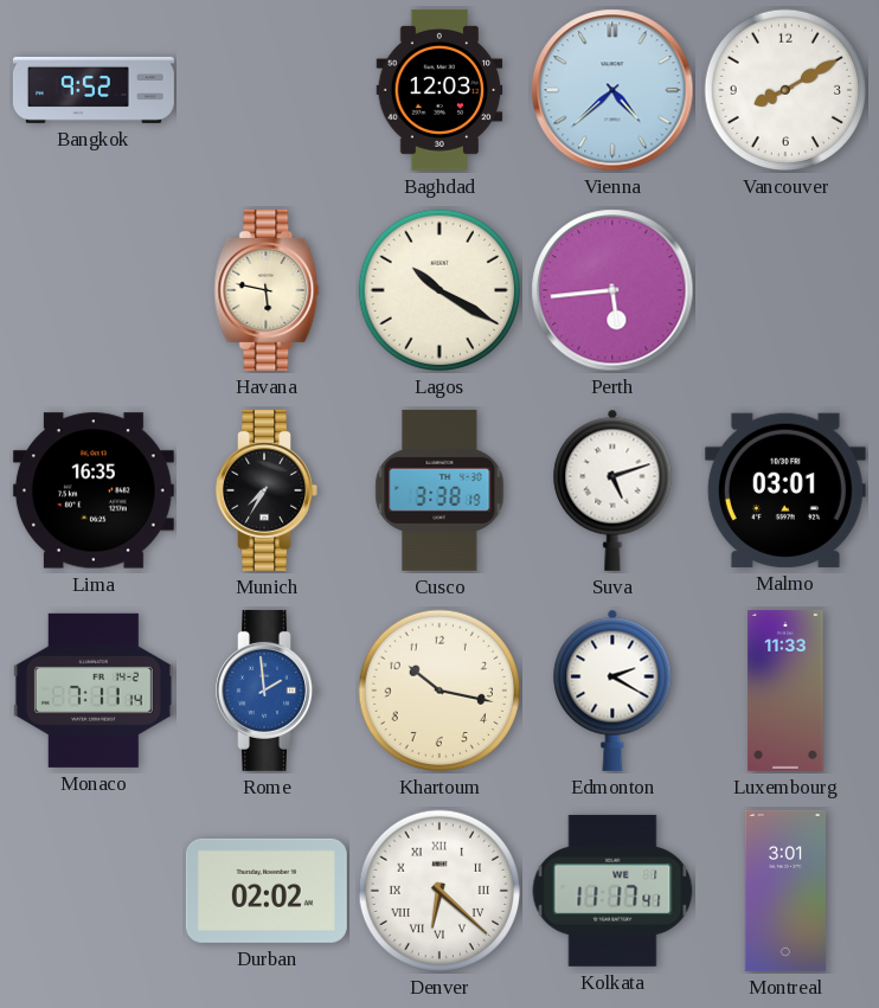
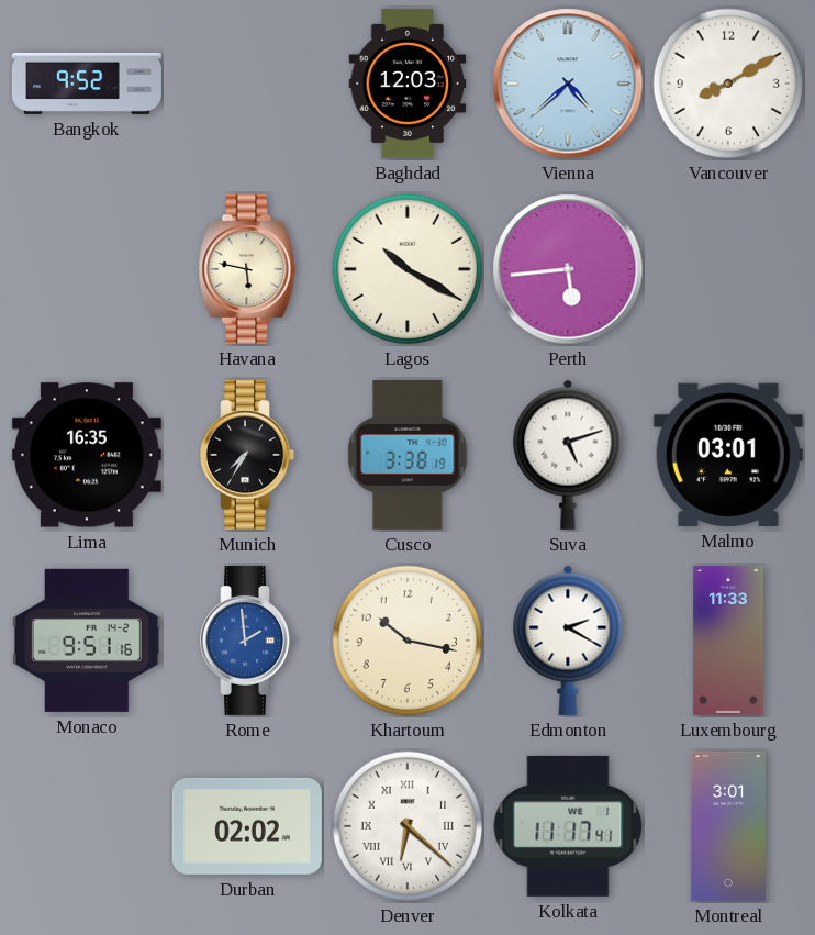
Monaco: 7:11 -> 9:51 (87, 641)
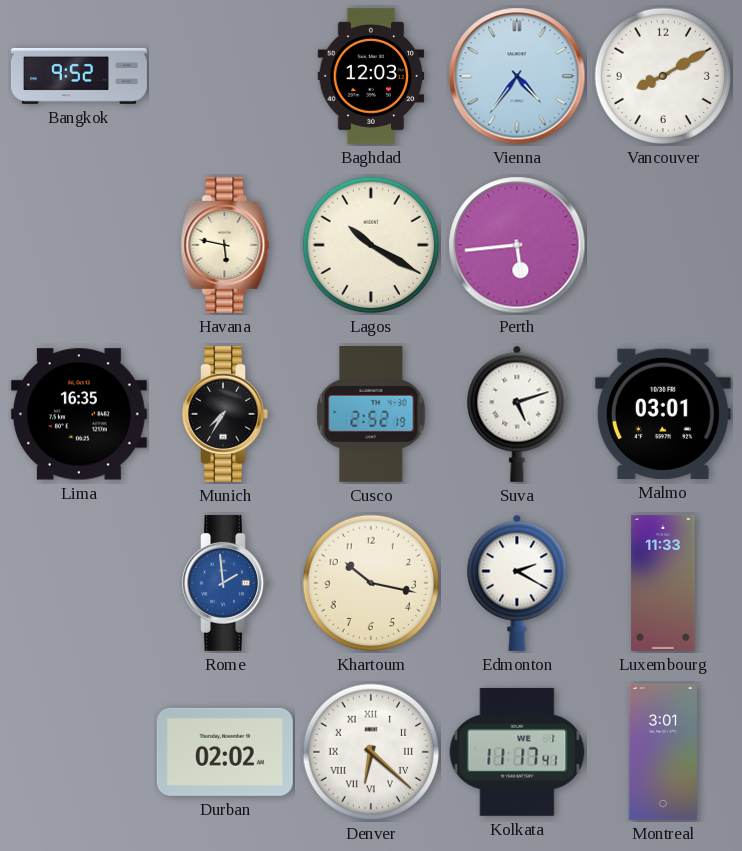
Vienna: 4:38 -> 4:36 (517, 76)
Cusco: 3:38 -> 2:52 (371, 414)
Monaco: 9:51 -> none (87, 641)
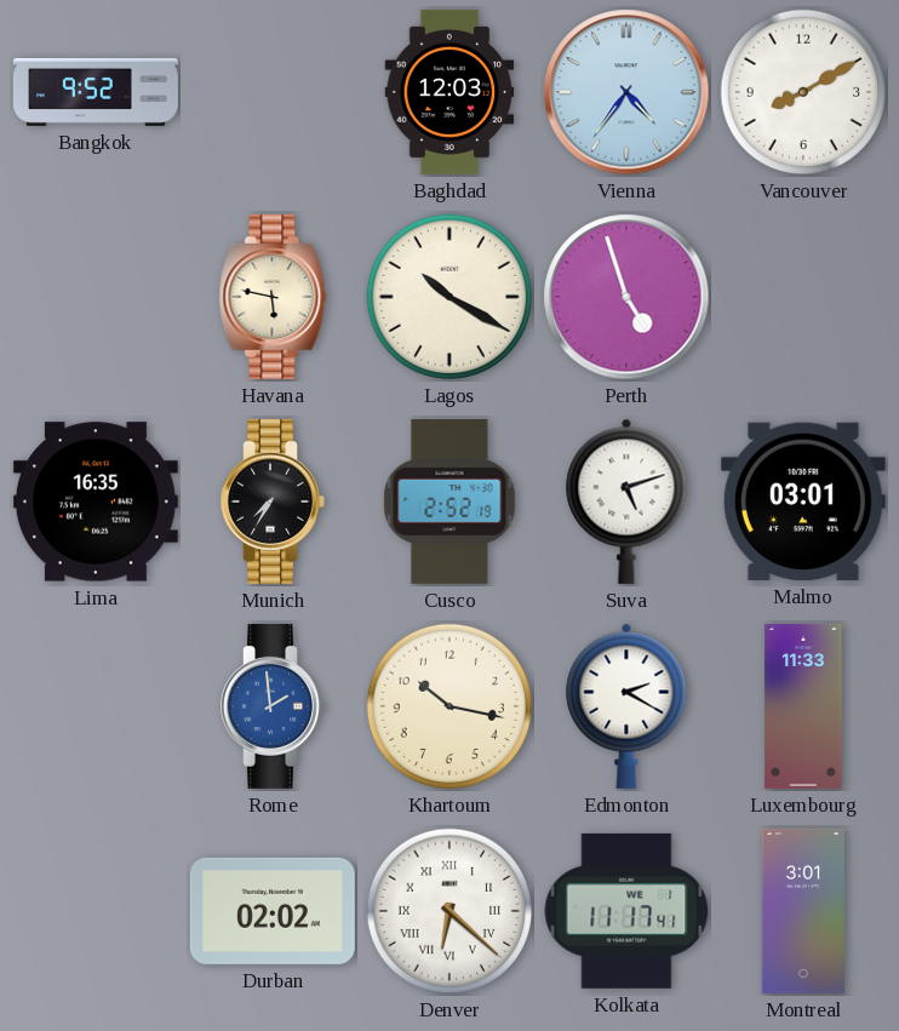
Perth: 5:44 -> 4:57 (626, 297)
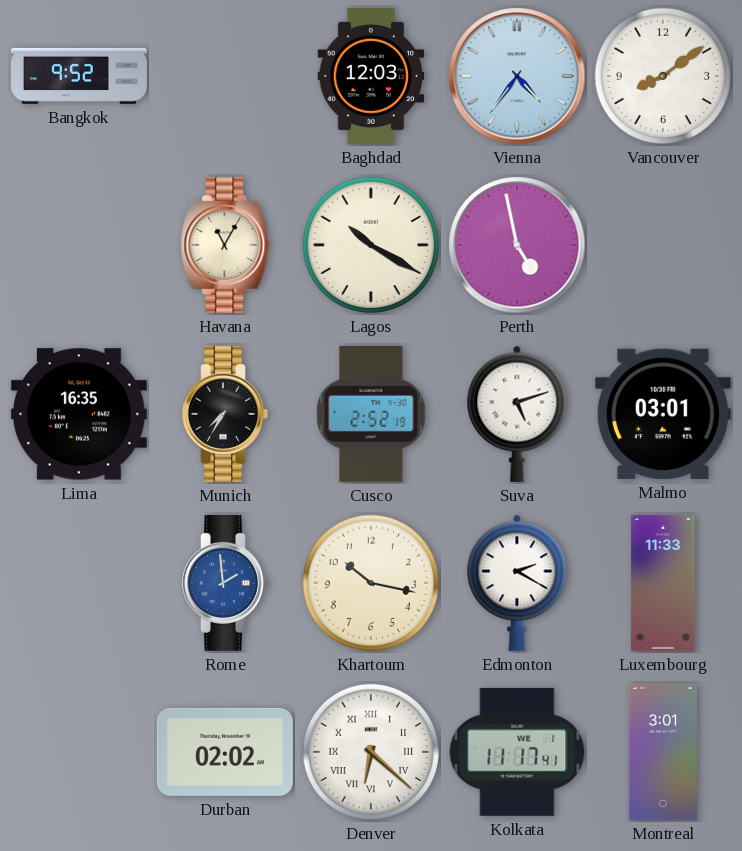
Vancouver: 8:10 -> 8:09 (663, 76)
Havana: 5:47 -> 11:05 (225, 245)
Perth: 4:57 -> 4:58 (517, 245)
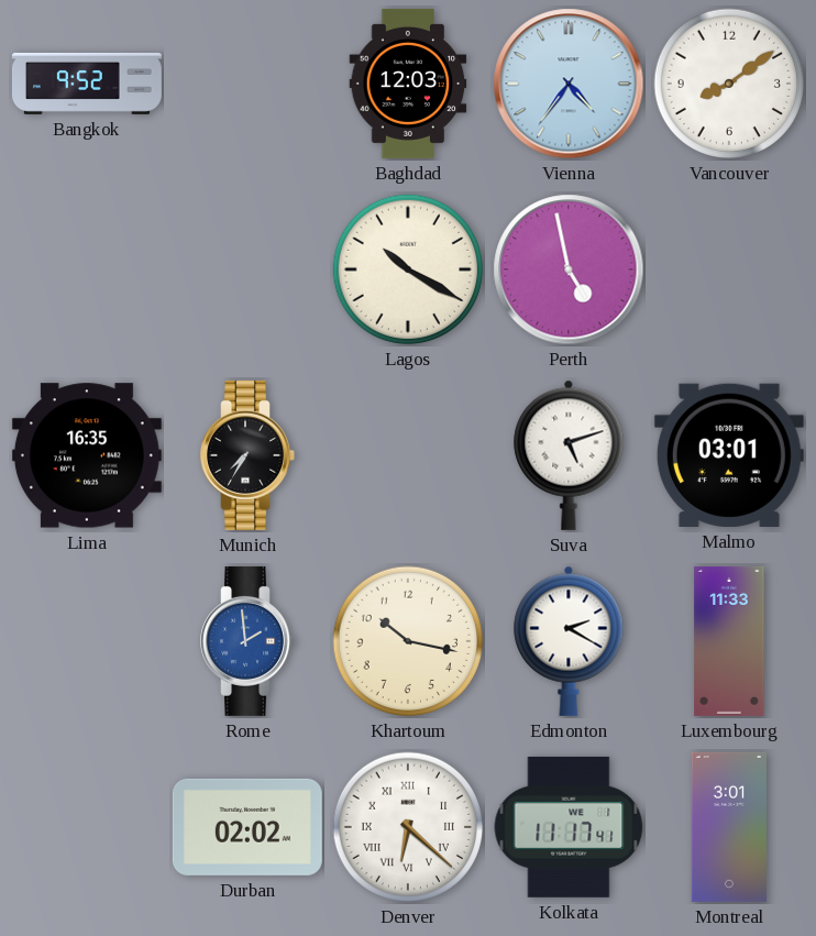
Havana: 11:05 -> none (225, 245)
Cusco: 2:52 -> none (371, 414)
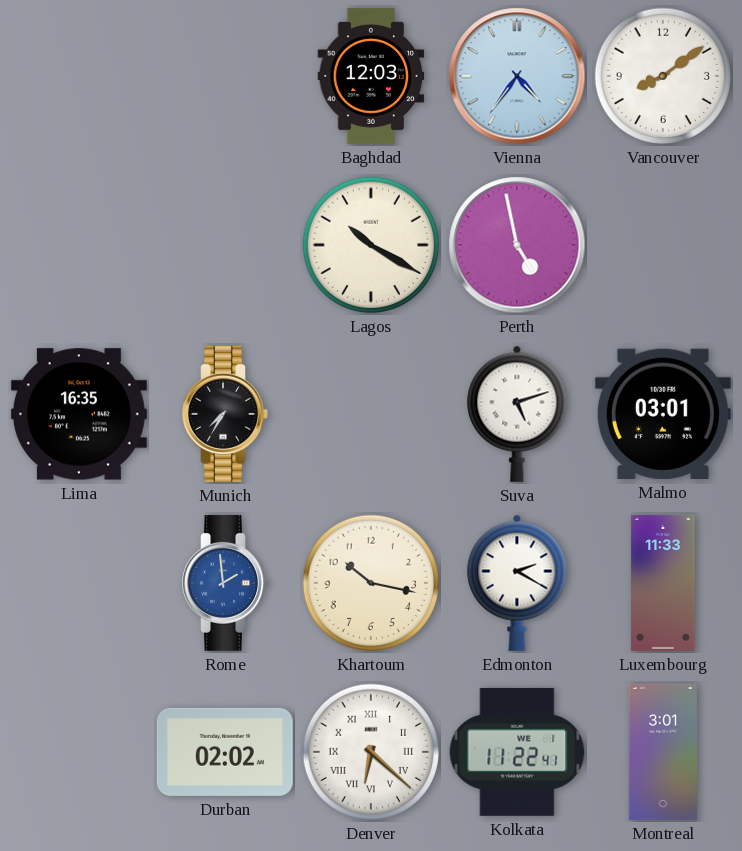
Bangkok: 9:52 -> none (87, 84)
Kolkata: 11:17 -> 11:22 (517, 752)
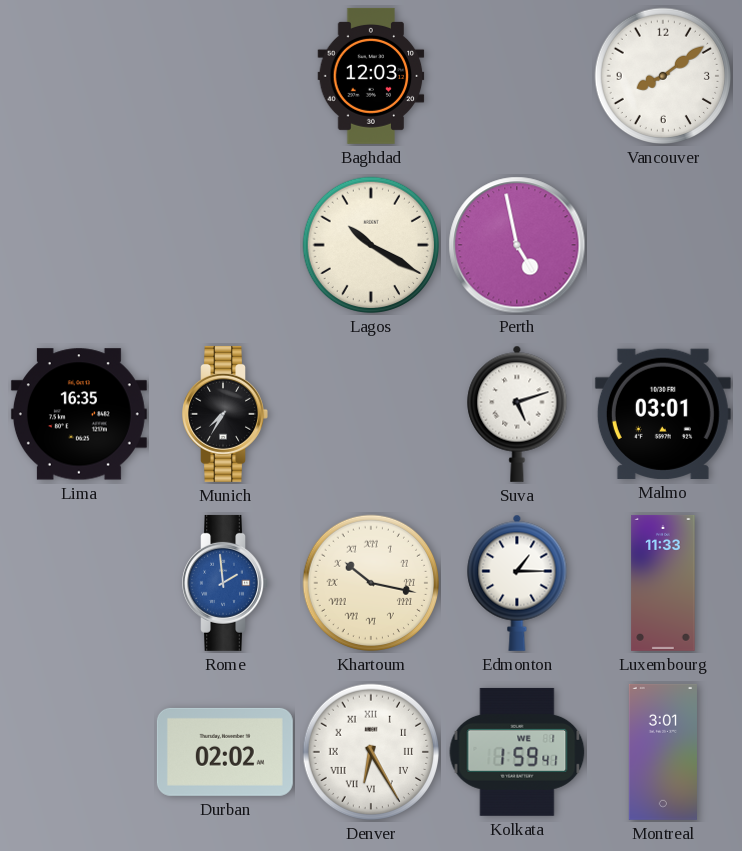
Vienna: 4:36 -> none (517, 76)
Khartoum numerals: Arabic -> Roman (371, 583)
Edmonton: 2:20 -> 1:15 (517, 583)
Denver: 6:22 -> 6:25 (371, 752)
Kolkata: 11:22 -> 1:59 (517, 752)
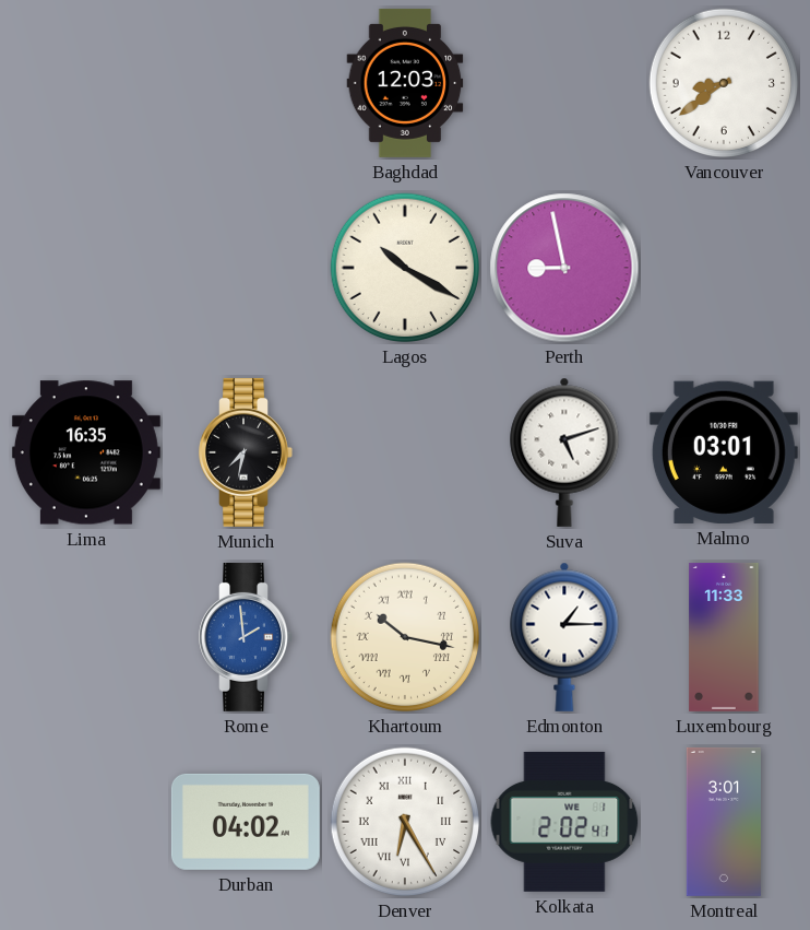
Vancouver: 8:09 -> 8:39 (724, 83)
Perth: 4:58 -> 8:58 (564, 268)
Munich: 7:35 -> 7:32 (246, 452)
Durban: 02:02 -> 04:02 (246, 822)
Kolkata: 1:59 -> 2:02 (564, 822)
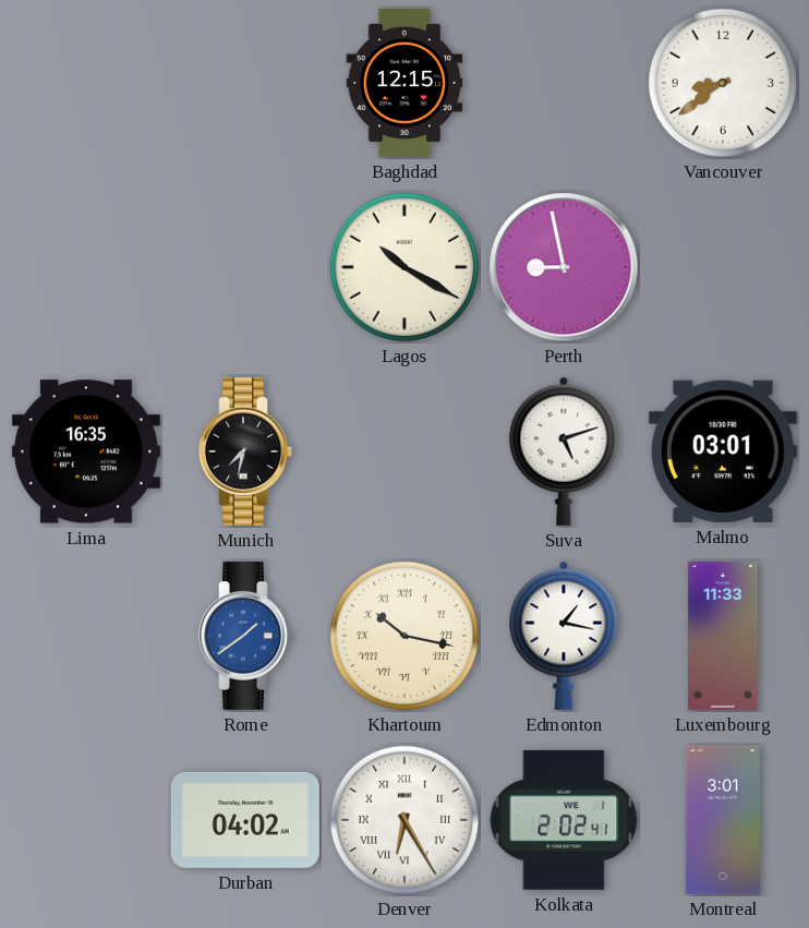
Baghdad: 12:03 -> 12:15 (404, 83)
Rome: 1:59 -> 1:39 (245, 636)
Edmonton: 1:15 -> 1:17 (564, 636)
